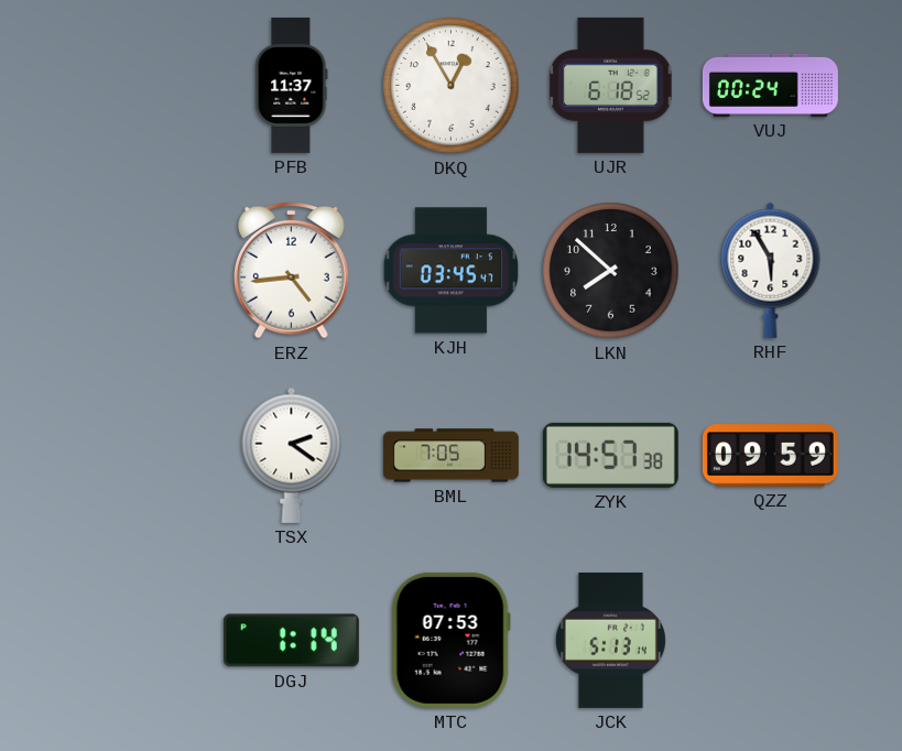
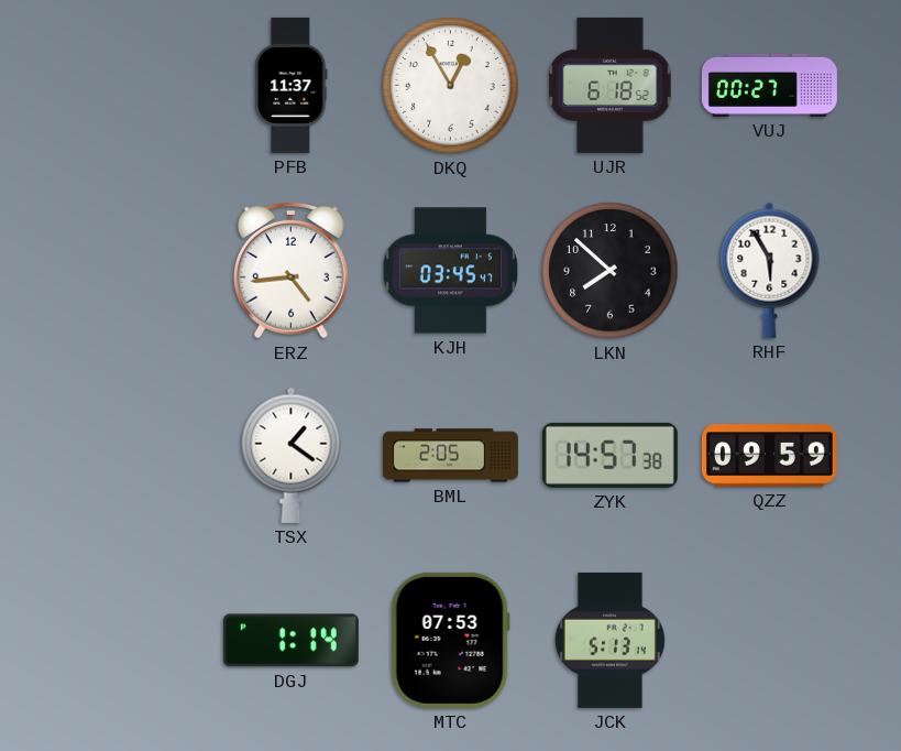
VUJ: 00:24 -> 00:27 (769, 85)
TSX: 2:21 -> 1:21 (292, 455)
BML: 7:05 -> 2:05 (450, 456)
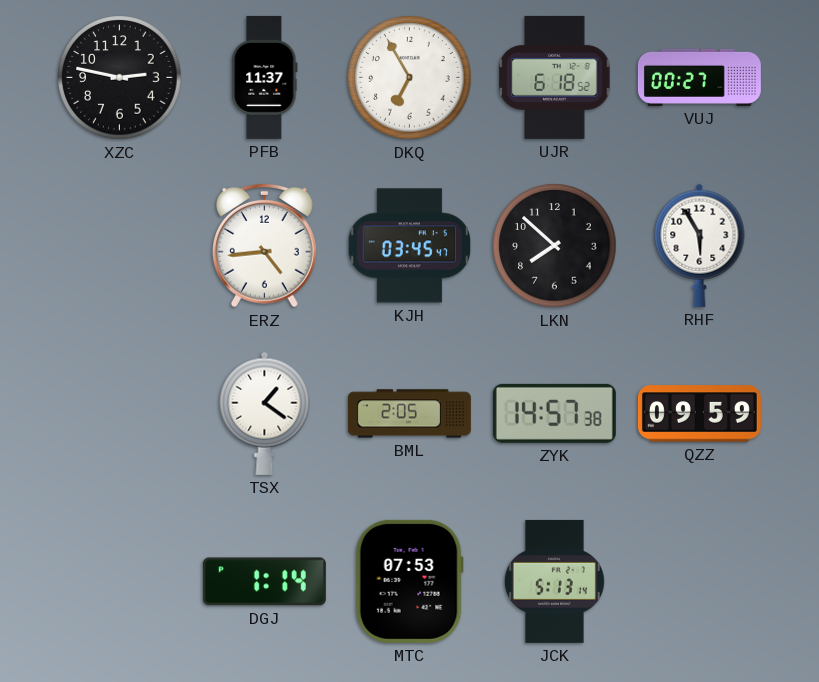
XZC: none -> 2:47 (120, 78)
DKQ: 12:55 -> 6:55 (410, 78)
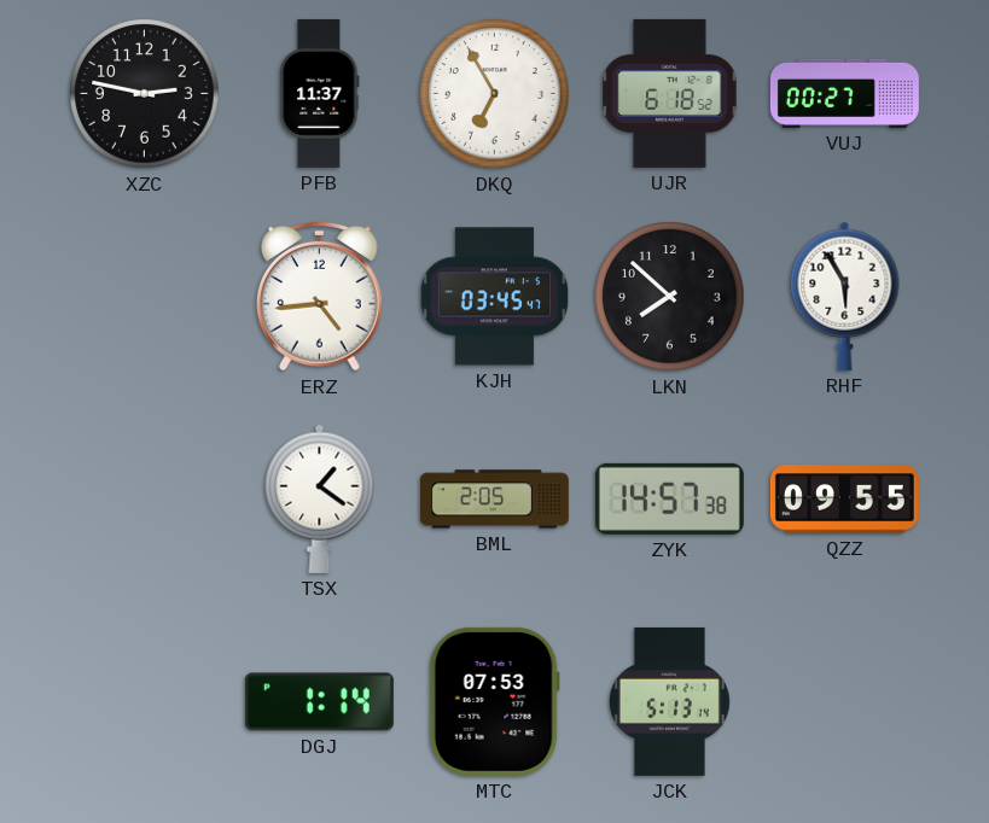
QZZ: 09:59 -> 09:55 (844, 500)
